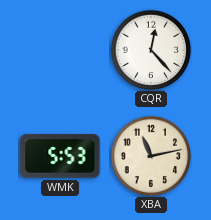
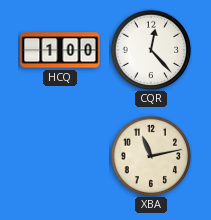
HCQ: none -> 1:00 (60, 50)
WMK: 5:53 -> none (60, 156)
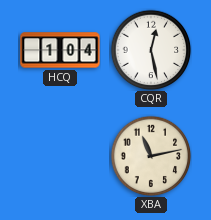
HCQ: 1:00 -> 1:04 (60, 50)
CQR: 12:23 -> 12:28 (151, 50)
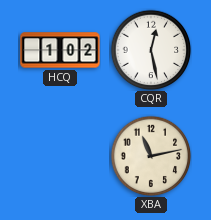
HCQ: 1:04 -> 1:02 (60, 50)
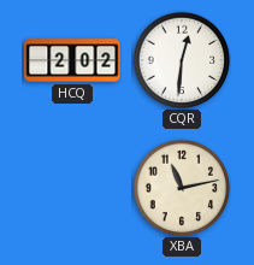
HCQ: 1:02 -> 2:02 (72, 60)
CQR: 12:28 -> 12:31 (182, 60)
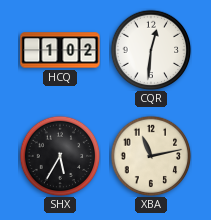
HCQ: 2:02 -> 1:02 (60, 50)
SHX: none -> 5:35 (60, 156)
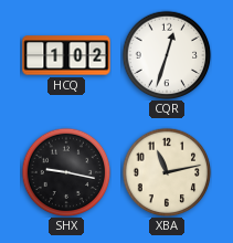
CQR: 12:31 -> 12:33 (167, 55)
SHX: 5:35 -> 9:17 (66, 172)
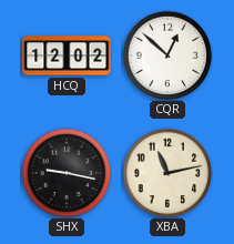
HCQ: 1:02 -> 12:02 (67, 55)
CQR: 12:33 -> 12:52 (167, 55)
